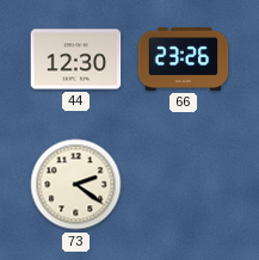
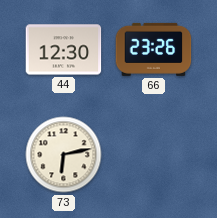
73: 2:21 -> 6:13 (64, 155)
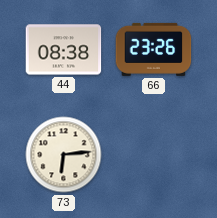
44: 12:30 -> 08:38 (64, 50)
73: 6:13 -> 6:14 (64, 155)
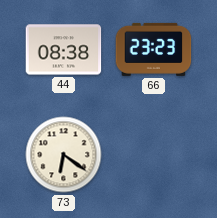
66: 23:26 -> 23:23 (154, 49)
73: 6:14 -> 6:21 (64, 155)
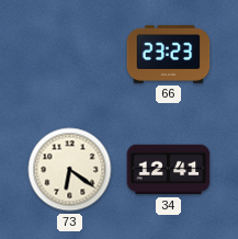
44: 08:38 -> none (64, 50)
34: none -> 12:41 (169, 170)
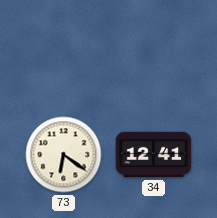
66: 23:23 -> none (169, 54)
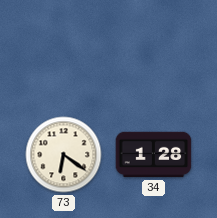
34: 12:41 -> 1:28 (154, 155)
